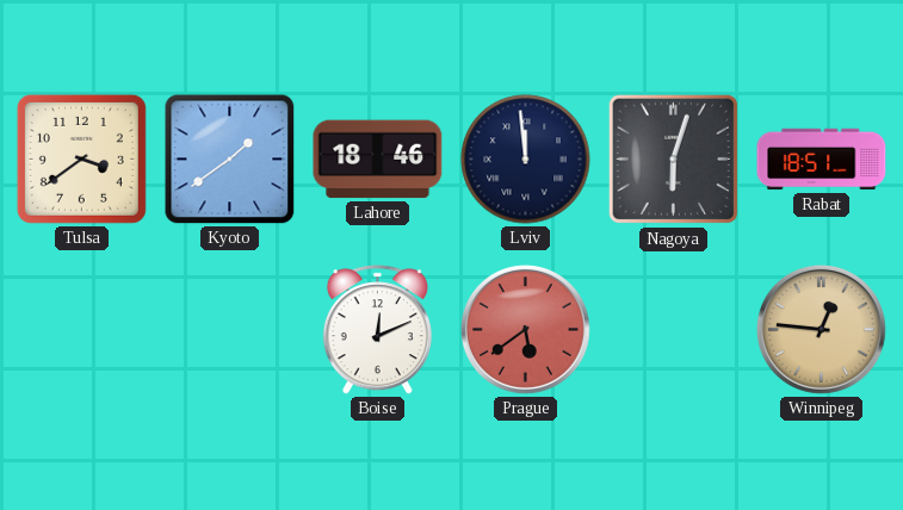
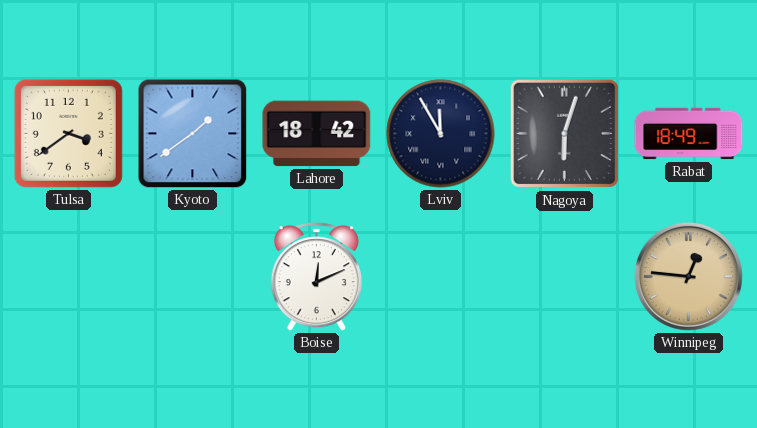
Lahore: 18:46 -> 18:42 (317, 134)
Lviv: 11:59 -> 11:55 (441, 134)
Rabat: 18:51 -> 18:49 (689, 134)
Prague: 5:39 -> none (525, 329)
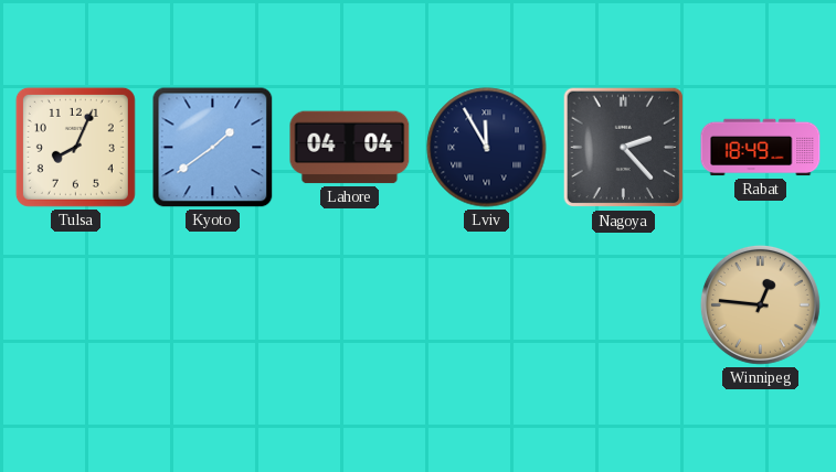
Tulsa: 3:39 -> 8:04 (75, 147)
Lahore: 18:42 -> 04:04 (350, 148)
Nagoya: 6:03 -> 2:23 (624, 148)
Boise: 12:11 -> none (316, 277)
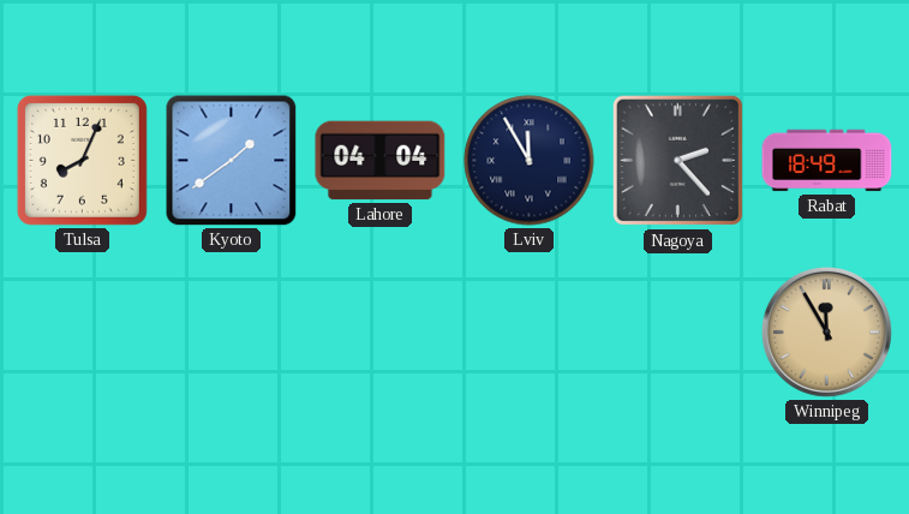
Winnipeg: 12:46 -> 11:55 (826, 331)
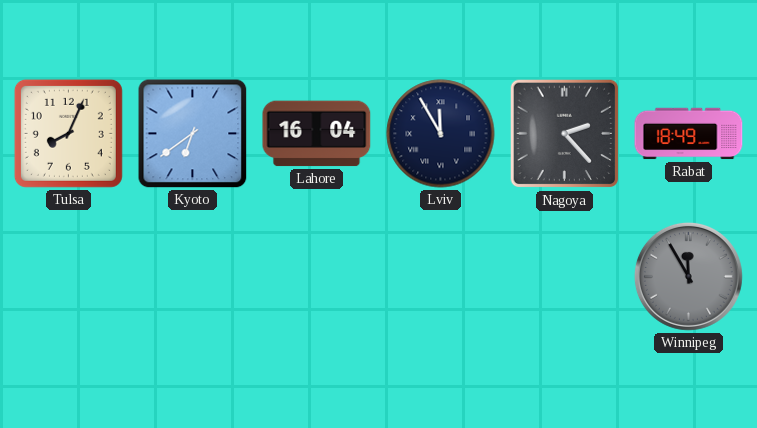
Kyoto: 1:39 -> 6:39 (193, 134)
Lahore: 04:04 -> 16:04 (317, 134)
Winnipeg dial: champagne -> grey (688, 276)
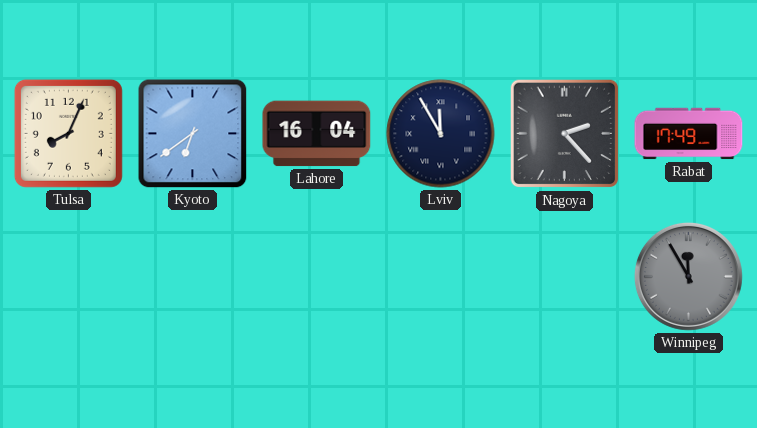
Rabat: 18:49 -> 17:49 (689, 134)
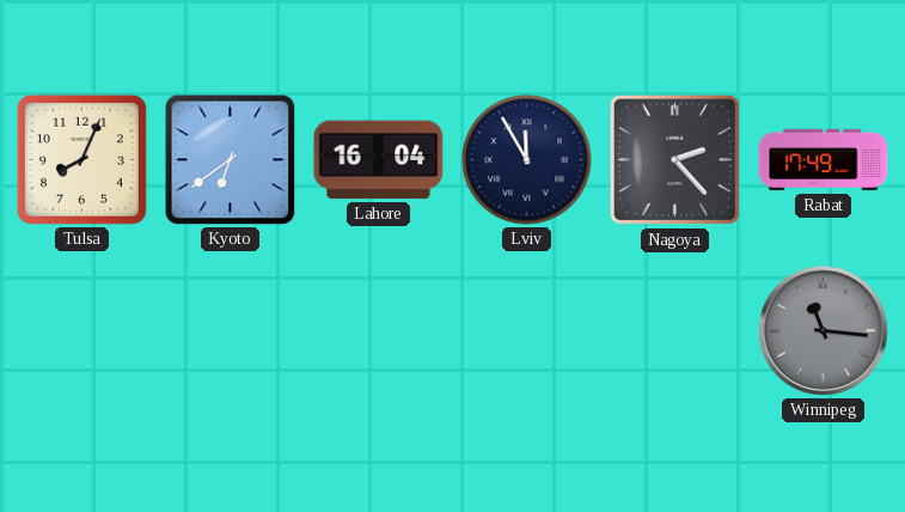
Winnipeg: 11:55 -> 11:16 (823, 330)
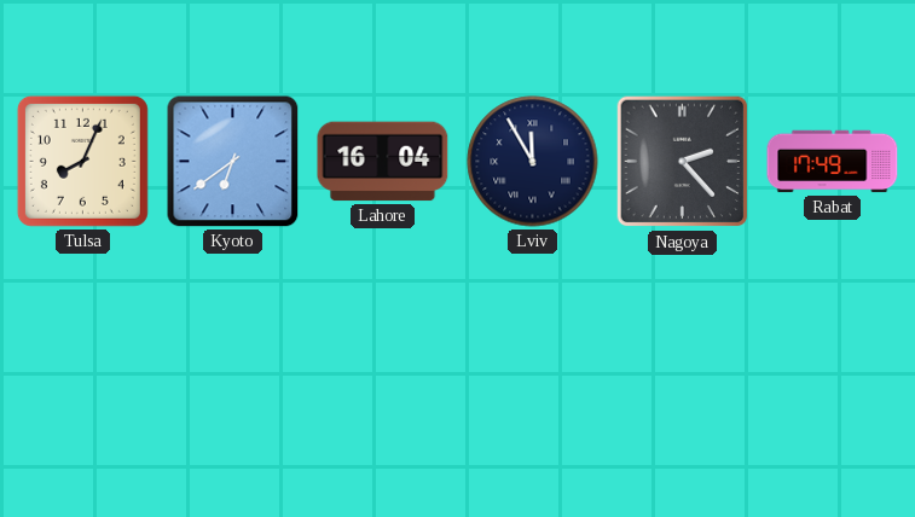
Winnipeg: 11:16 -> none (823, 330)
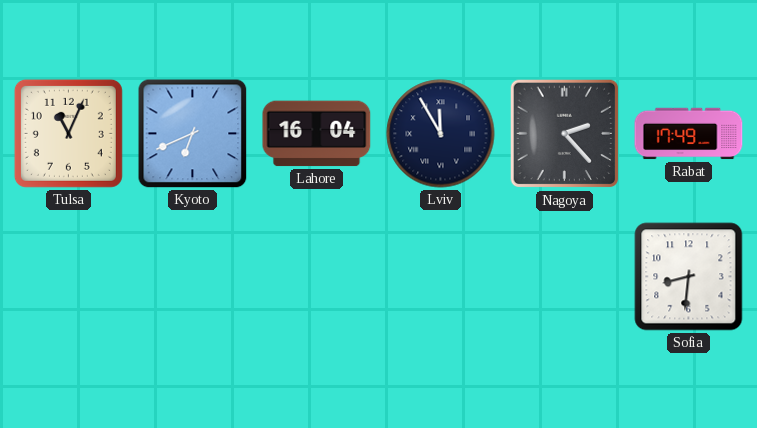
Tulsa: 8:04 -> 11:04 (68, 133)
Kyoto: 6:39 -> 6:41 (193, 134)
Sofia: none -> 8:31 (689, 277)
